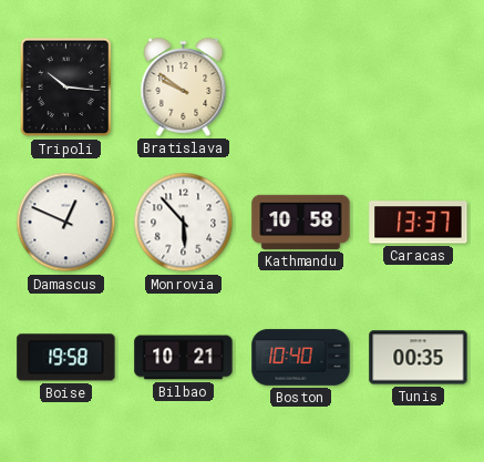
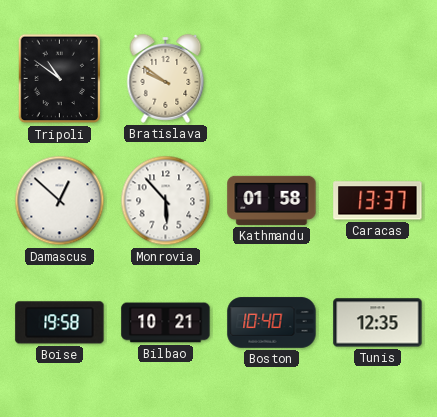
Tripoli: 10:16 -> 10:51 (60, 79)
Damascus: 12:49 -> 12:52 (60, 201)
Kathmandu: 10:58 -> 01:58 (272, 200)
Tunis: 00:35 -> 12:35 (378, 323)
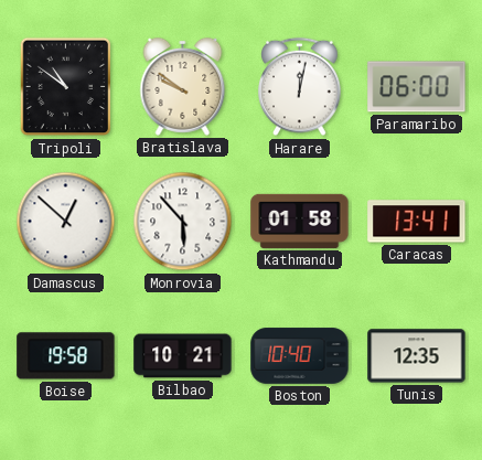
Harare: none -> 12:02 (300, 87)
Paramaribo: none -> 06:00 (417, 87)
Caracas: 13:37 -> 13:41 (417, 222)
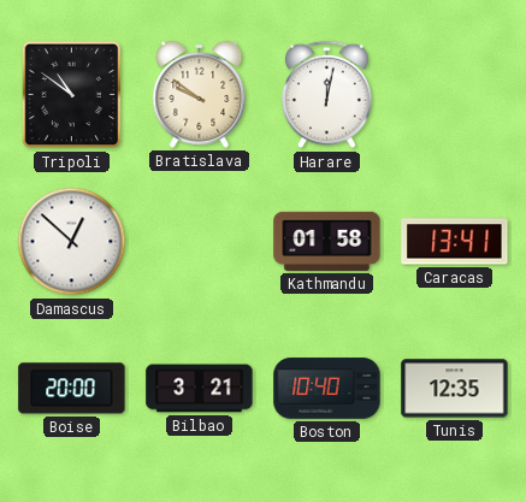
Paramaribo: 06:00 -> none (417, 87)
Monrovia: 5:53 -> none (183, 222)
Boise: 19:58 -> 20:00 (72, 389)
Bilbao: 10:21 -> 3:21 (200, 389)
